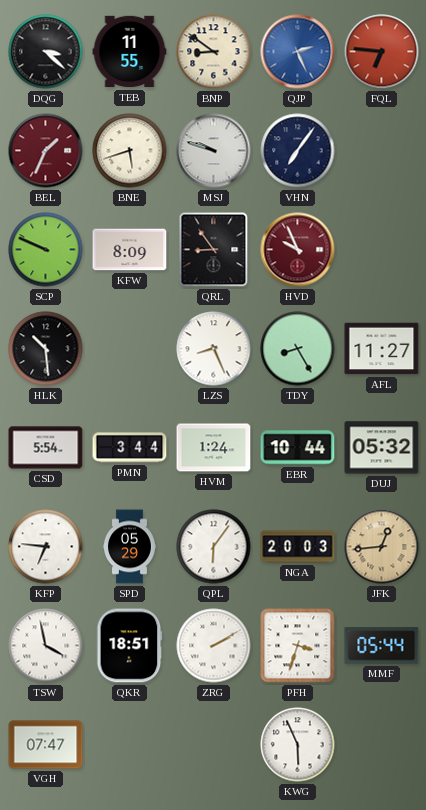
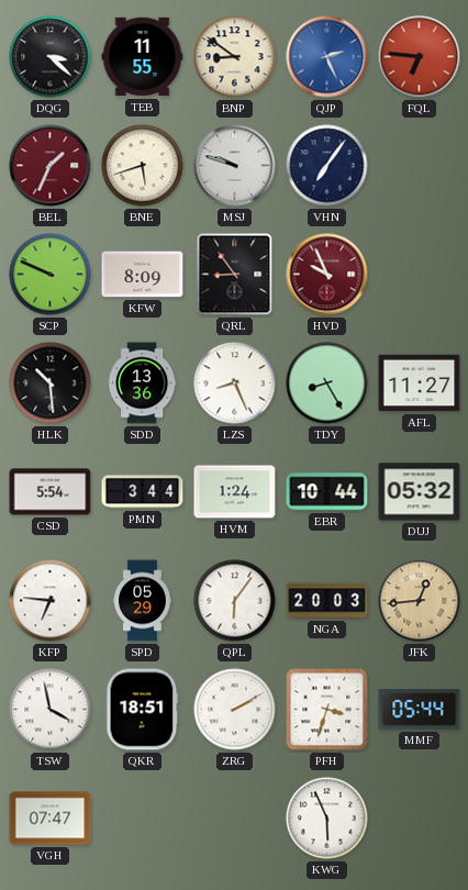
SDD: none -> 13:36 (143, 383)
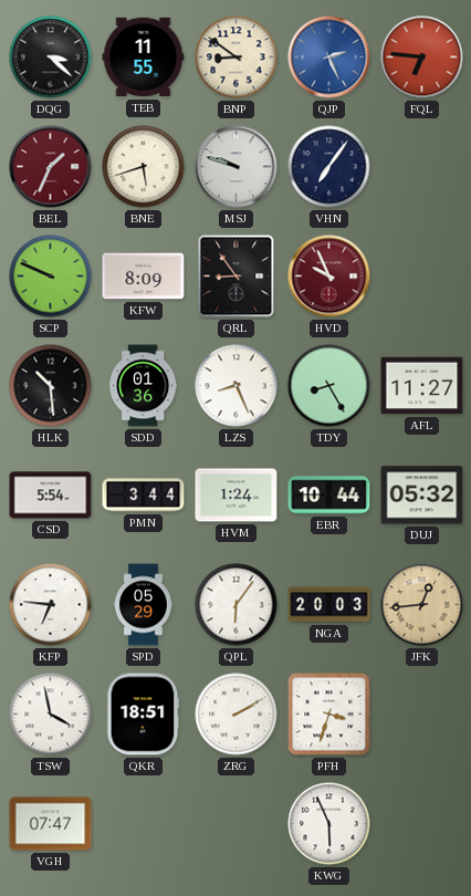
SDD: 13:36 -> 01:36 (144, 386)
MMF: 05:44 -> none (420, 710)
